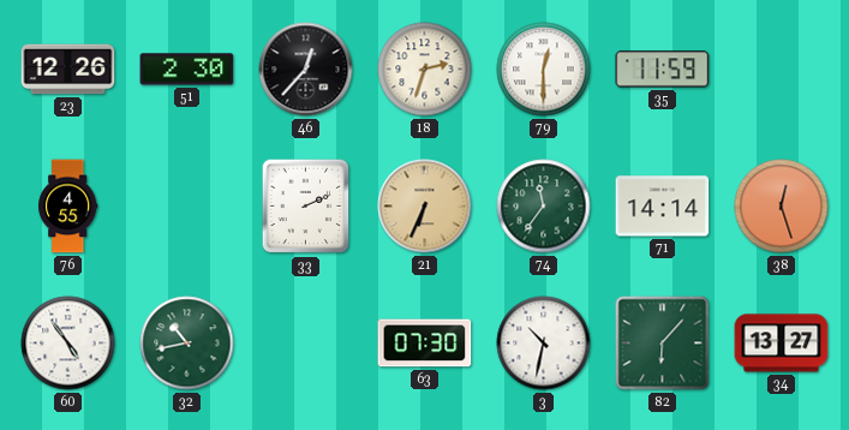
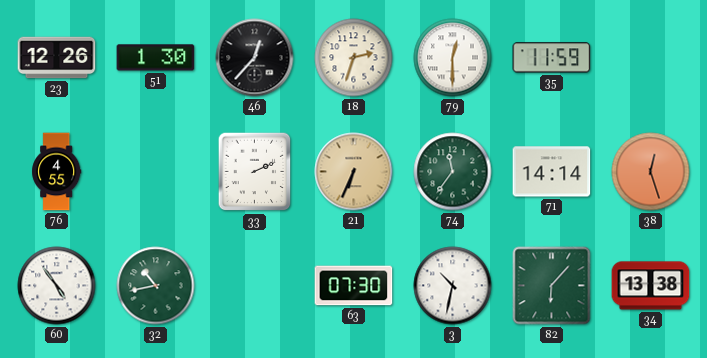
51: 2:30 -> 1:30 (156, 58)
34: 13:27 -> 13:38 (651, 286)
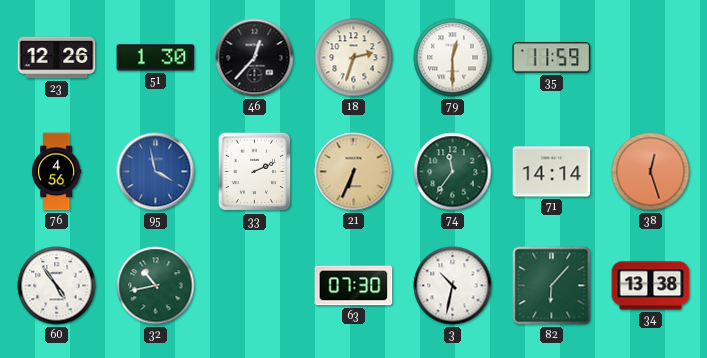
76: 4:55 -> 4:56 (57, 172)
95: none -> 3:58 (156, 172)
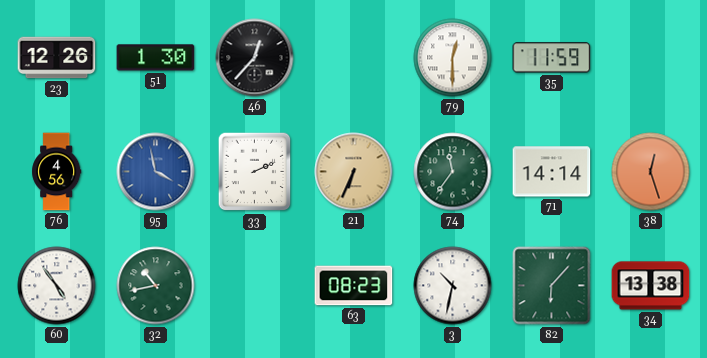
18: 2:33 -> none (354, 58)
63: 07:30 -> 08:23 (354, 286)
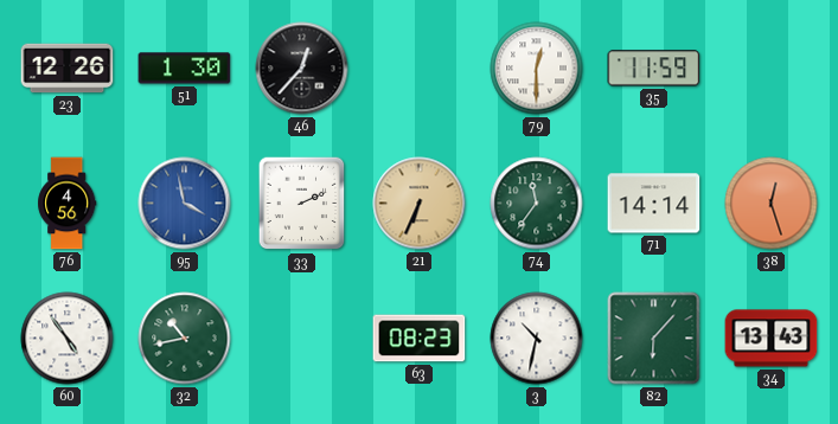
34: 13:38 -> 13:43 (772, 339)
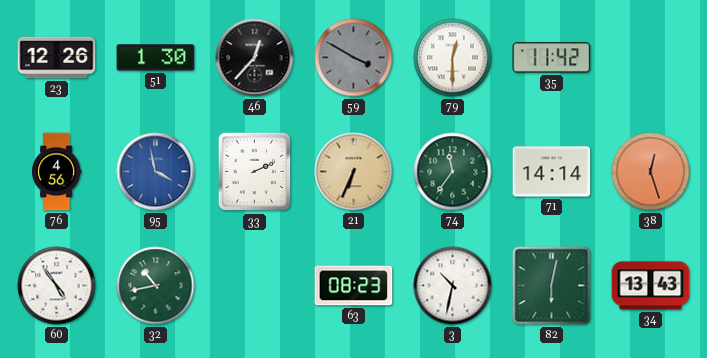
59: none -> 3:50 (354, 58)
35: 11:59 -> 11:42 (552, 58)
82: 6:07 -> 6:02 (552, 286)
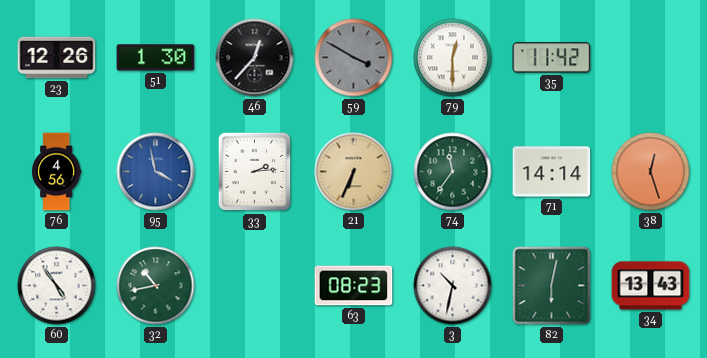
33: 2:11 -> 2:14 (255, 172)
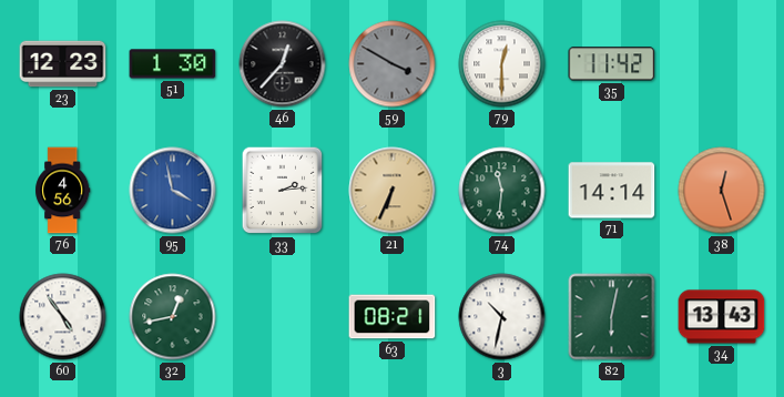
23: 12:26 -> 12:23 (63, 64)
74: 11:36 -> 11:31 (502, 191)
32: 10:43 -> 12:43 (173, 317)
63: 08:23 -> 08:21 (393, 317)
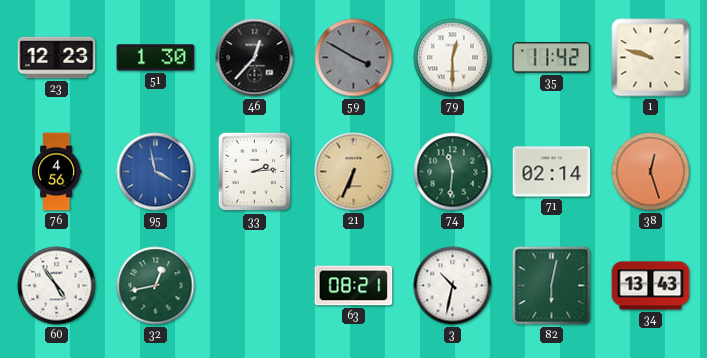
1: none -> 9:48 (651, 58)
71: 14:14 -> 02:14 (552, 172)
